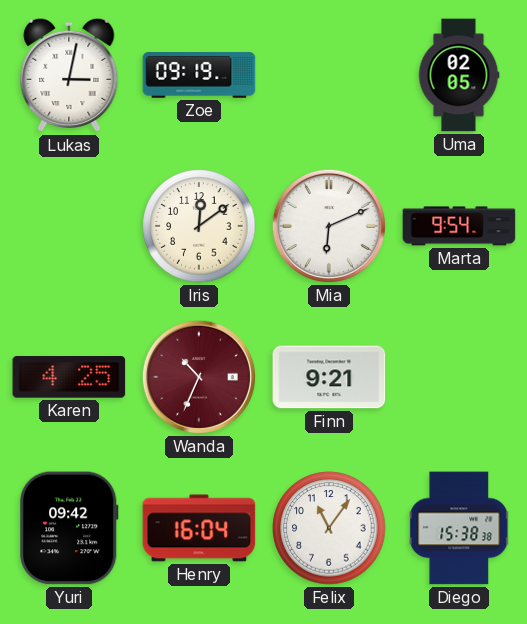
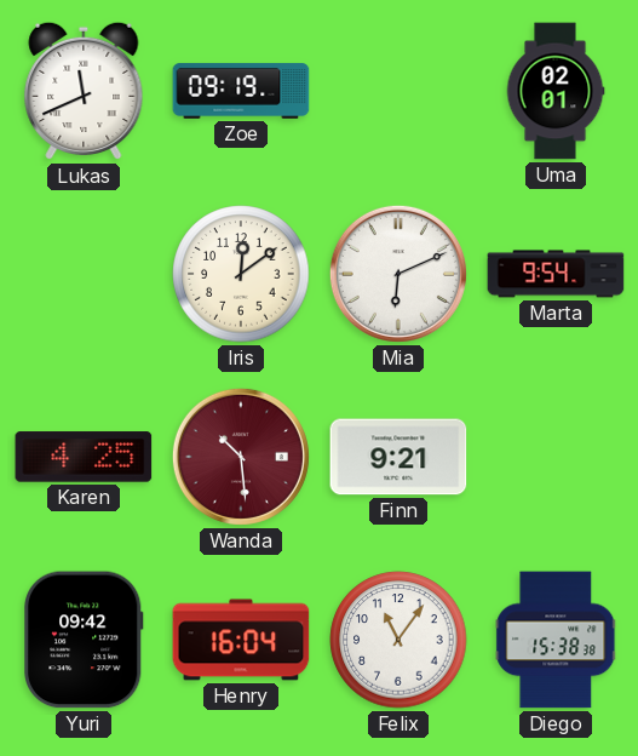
Lukas: 3:02 -> 11:41 (84, 91)
Uma: 02:05 -> 02:01 (556, 91)
Wanda: 10:34 -> 10:29 (241, 457)
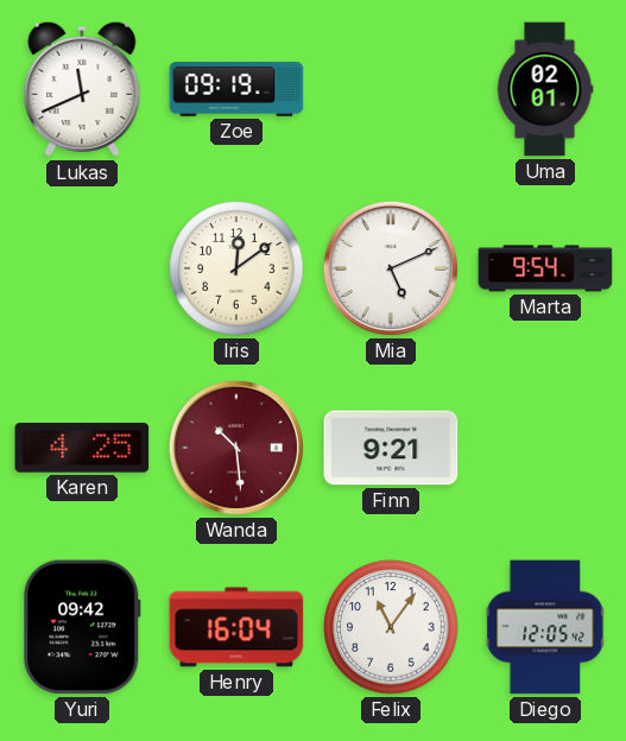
Mia: 6:11 -> 5:11 (391, 268)
Diego: 15:38 -> 12:05 (545, 627)
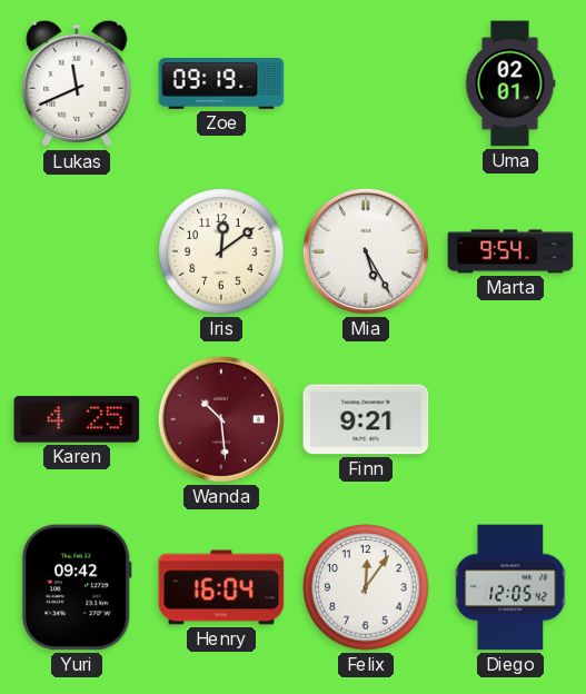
Mia: 5:11 -> 5:25 (366, 251)
Felix: 11:06 -> 12:06 (366, 587)
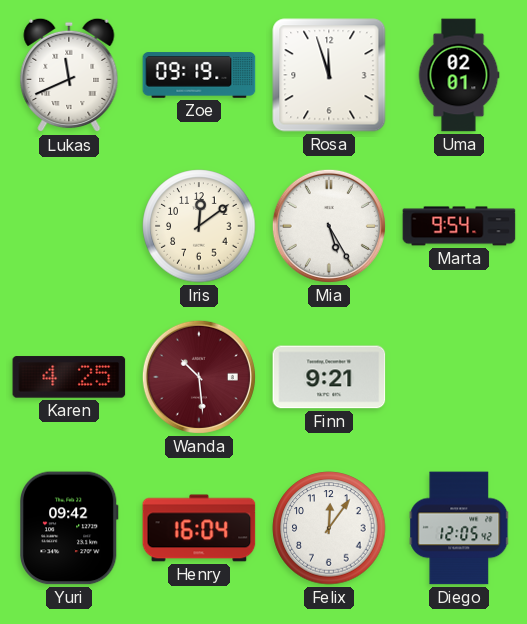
Rosa: none -> 11:57 (329, 75)
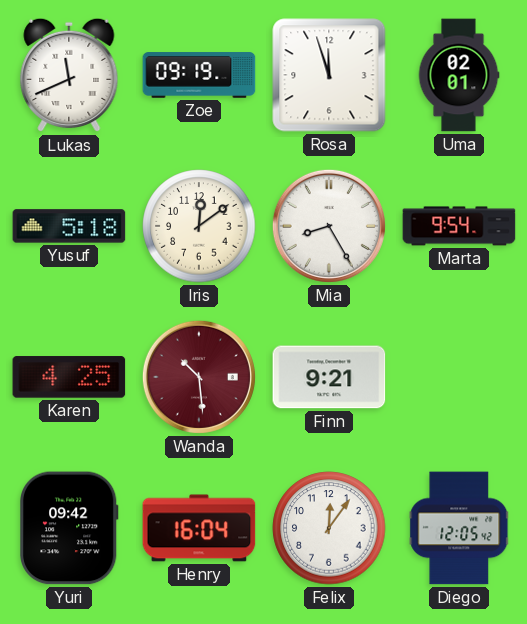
Yusuf: none -> 5:18 (69, 226)
Mia: 5:25 -> 8:25 (329, 226)
